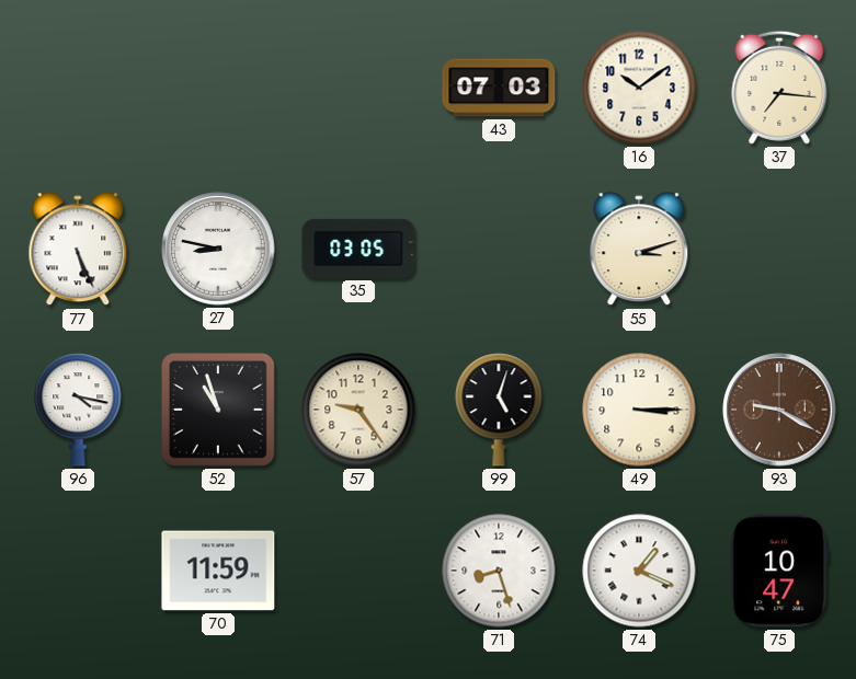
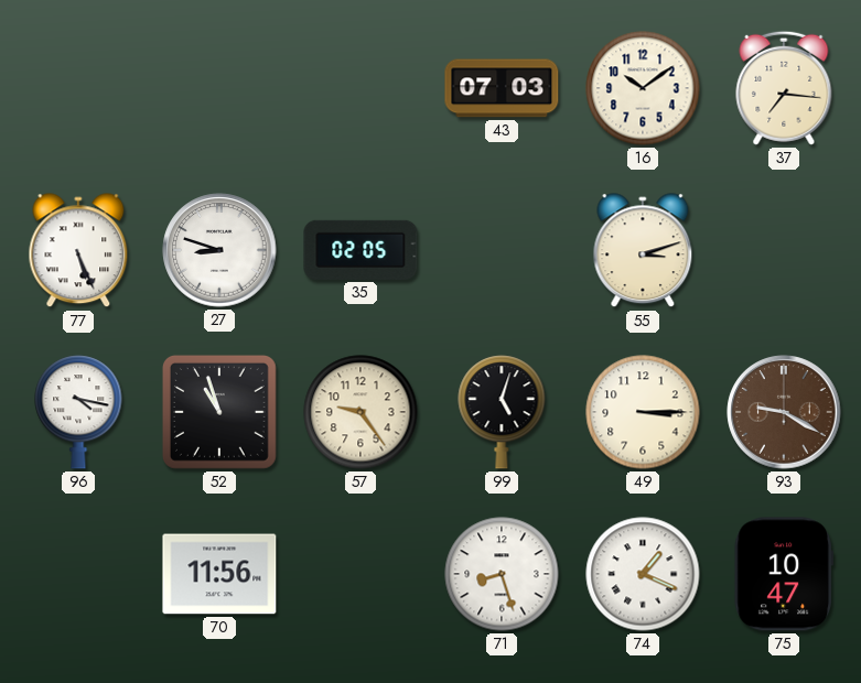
27: 8:47 -> 8:48 (219, 250)
35: 03:05 -> 02:05 (360, 250)
70: 11:59 -> 11:56 (219, 574)
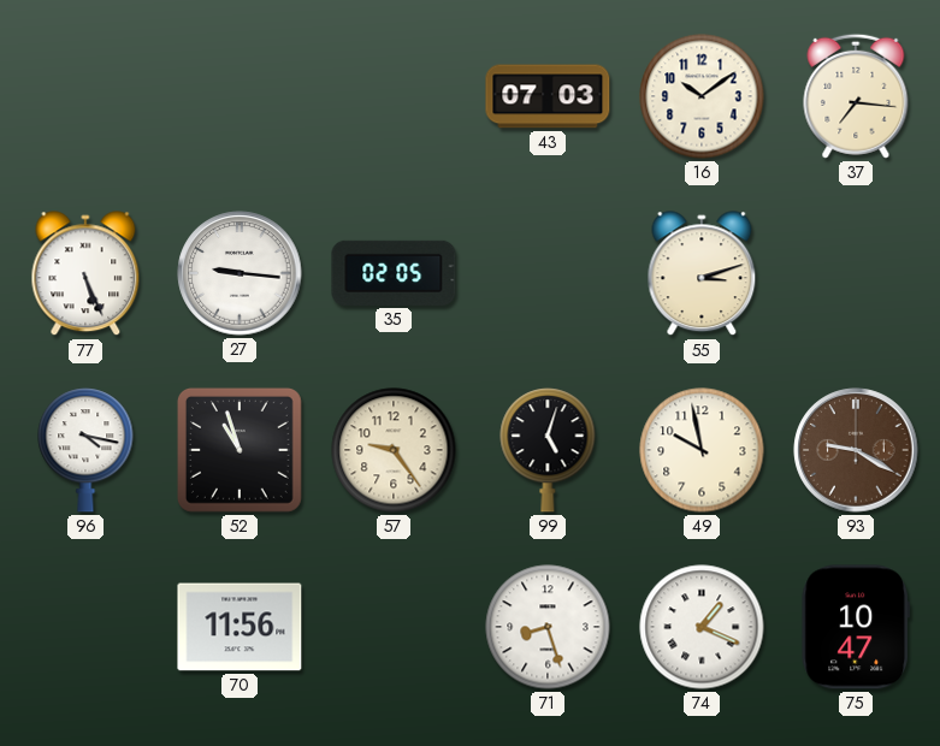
27: 8:48 -> 9:16 (240, 273)
49: 3:15 -> 9:58 (702, 450)
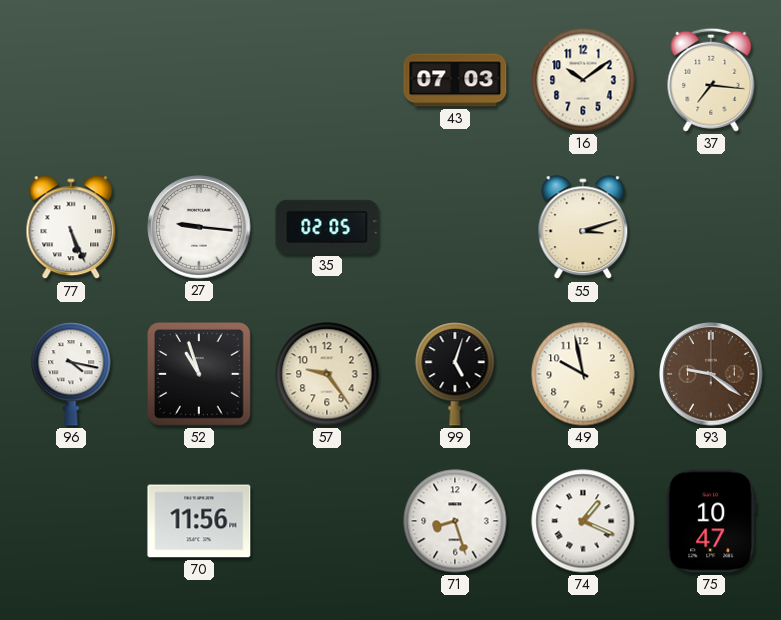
93: 9:20 -> 9:21 (711, 374)
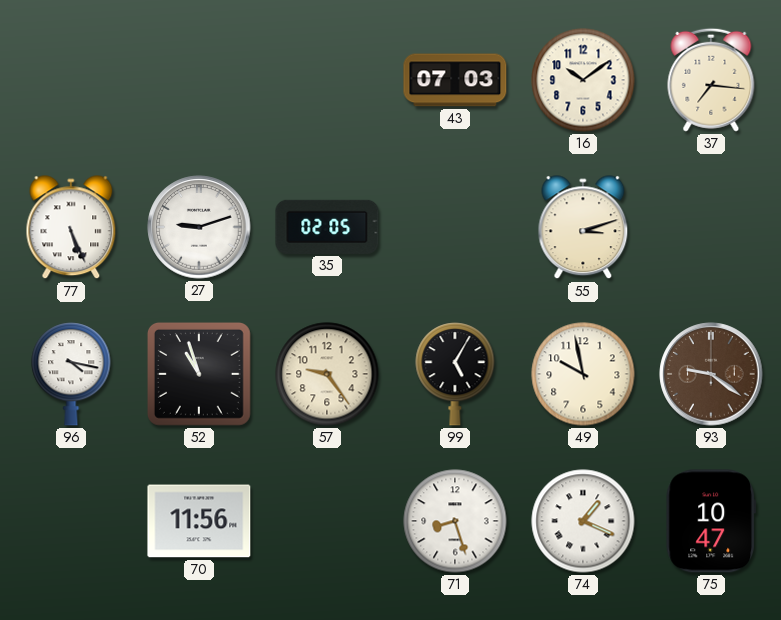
27: 9:16 -> 9:12 (199, 227)
99: 5:03 -> 5:05 (455, 374)
